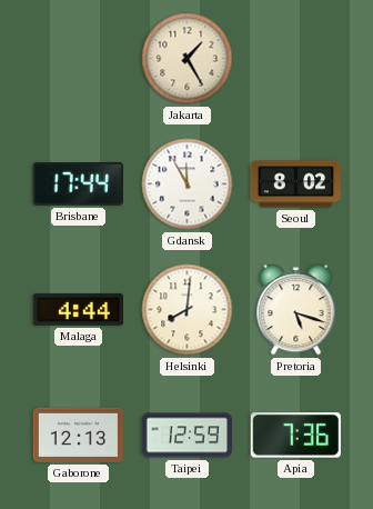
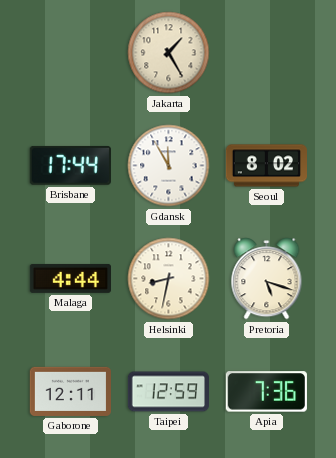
Helsinki: 8:01 -> 8:32 (169, 279)
Gaborone: 12:13 -> 12:11 (70, 391)
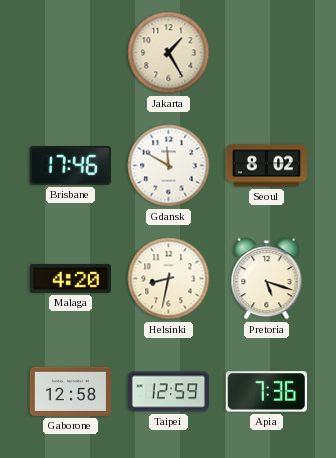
Brisbane: 17:44 -> 17:46 (70, 165)
Gdansk: 11:55 -> 11:50 (169, 166)
Malaga: 4:44 -> 4:20 (70, 278)
Gaborone: 12:11 -> 12:58 (70, 391)
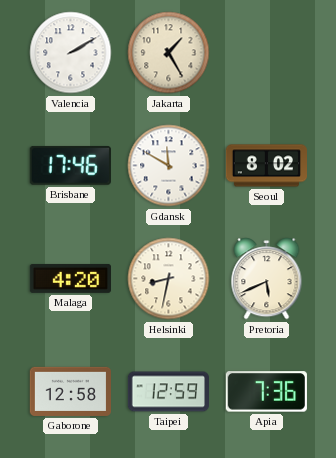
Valencia: none -> 2:10 (71, 53)
Pretoria: 5:18 -> 5:41 (267, 279)
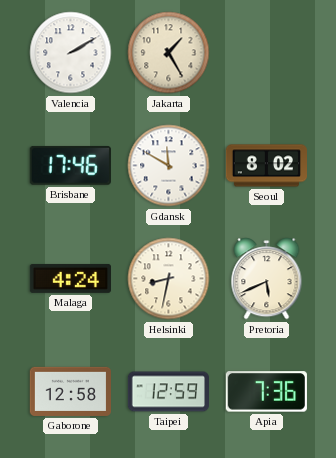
Malaga: 4:20 -> 4:24 (70, 278)
